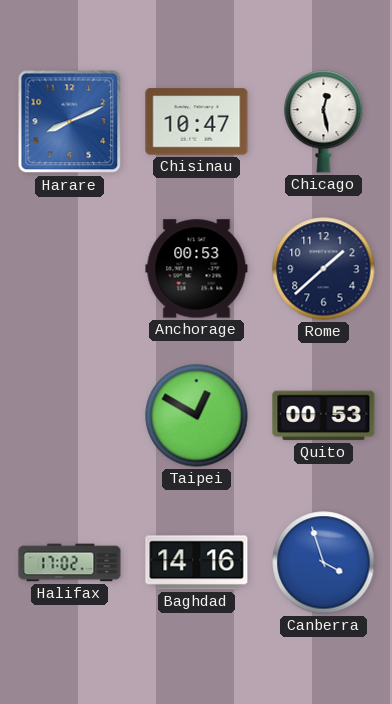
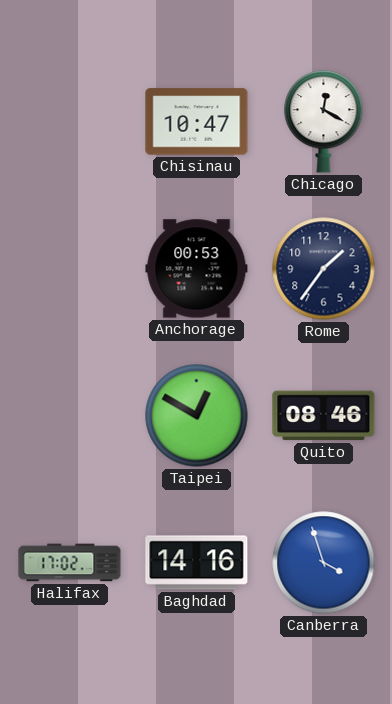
Harare: 8:11 -> none (70, 122)
Chicago: 12:28 -> 12:20 (324, 122)
Rome: 1:38 -> 1:36 (324, 269)
Quito: 00:53 -> 08:46 (324, 416)
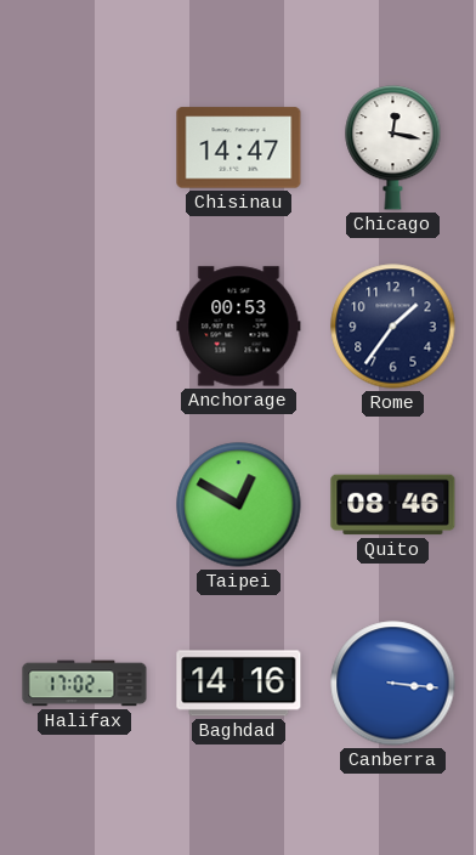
Chisinau: 10:47 -> 14:47 (239, 148)
Chicago: 12:20 -> 12:17 (393, 148)
Canberra: 3:57 -> 3:16 (393, 684)
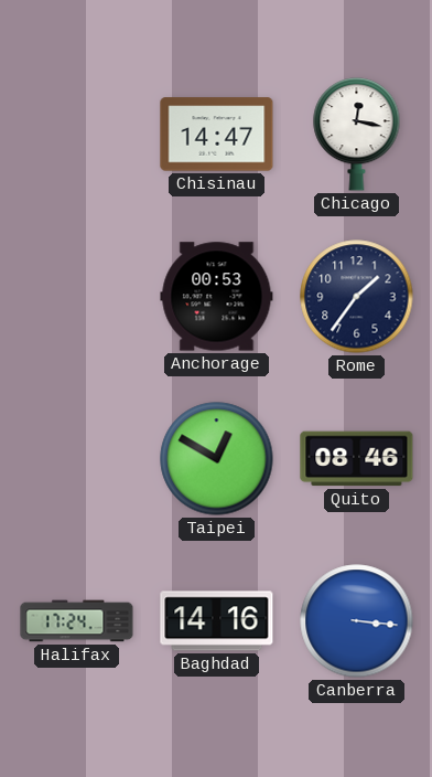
Halifax: 17:02 -> 17:24 (77, 621)
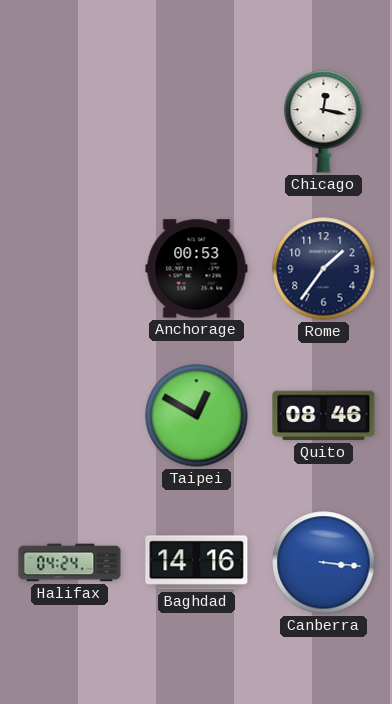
Chisinau: 14:47 -> none (217, 135)
Halifax: 17:24 -> 04:24 (70, 563)
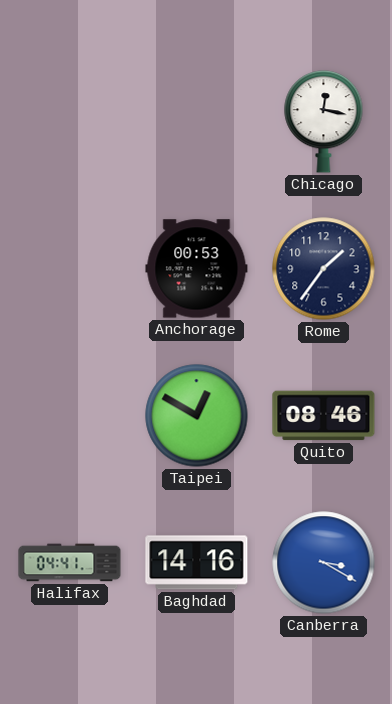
Halifax: 04:24 -> 04:41 (70, 563)
Canberra: 3:16 -> 3:20 (324, 563)
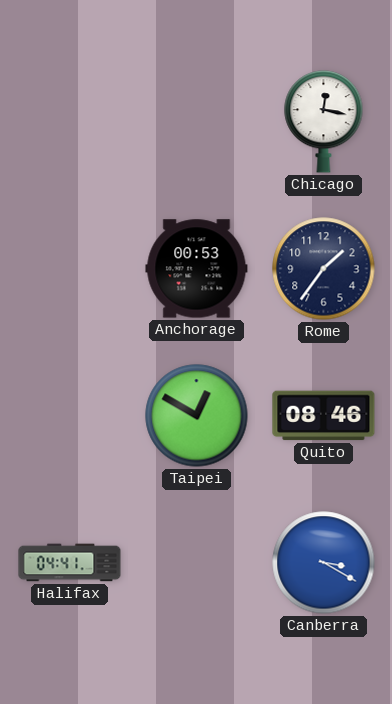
Baghdad: 14:16 -> none (197, 563)
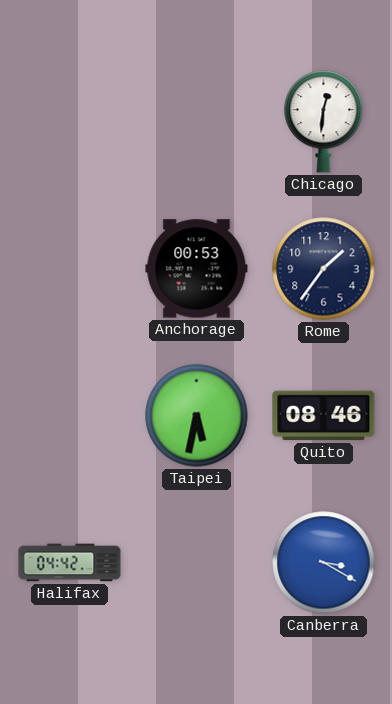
Chicago: 12:17 -> 12:31 (324, 122)
Taipei: 12:50 -> 5:32 (197, 416)
Halifax: 04:41 -> 04:42 (70, 563)
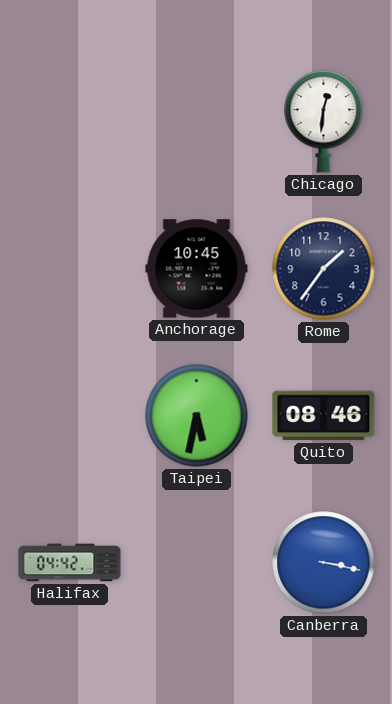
Anchorage: 00:53 -> 10:45 (197, 269)
Canberra: 3:20 -> 3:17 (324, 563)
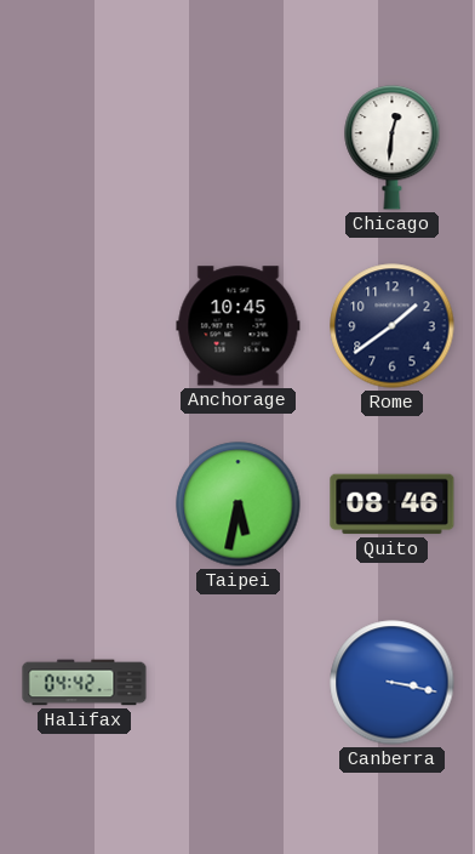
Rome: 1:36 -> 1:39 (393, 326)
